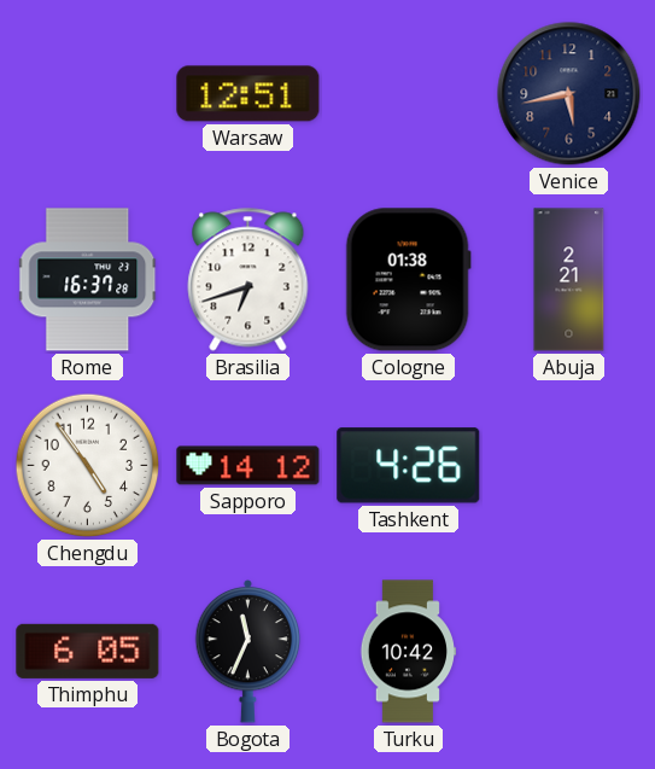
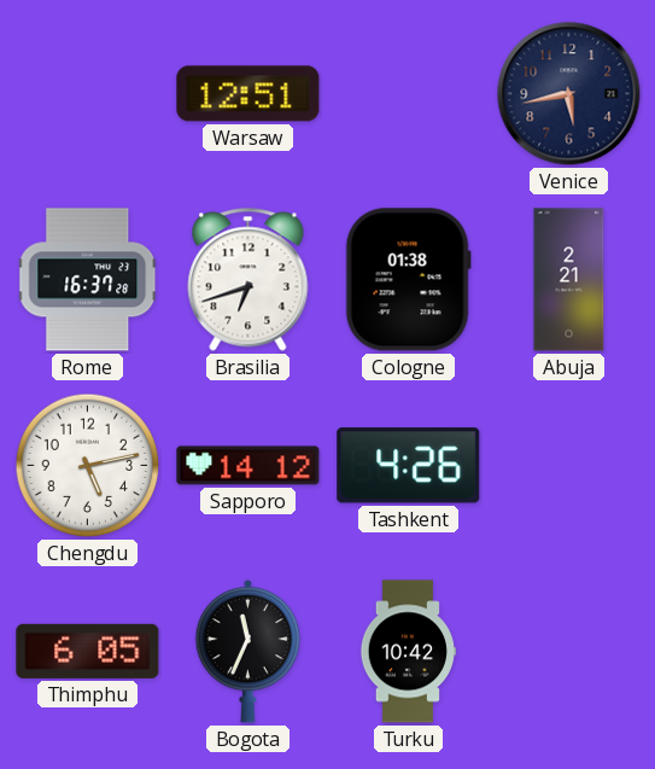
Chengdu: 4:54 -> 5:13 (88, 466)
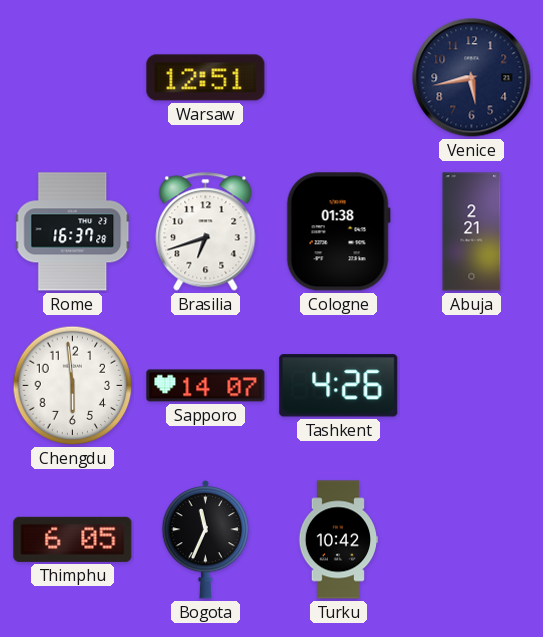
Chengdu: 5:13 -> 5:59 (73, 386)
Sapporo: 14:12 -> 14:07 (206, 386)
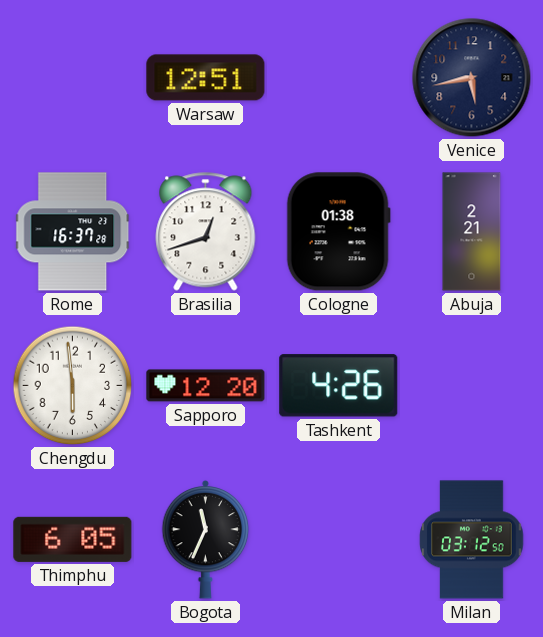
Brasilia: 6:42 -> 12:42 (206, 232)
Sapporo: 14:07 -> 12:20 (206, 386)
Turku: 10:42 -> none (338, 540)
Milan: none -> 03:12 (472, 540)
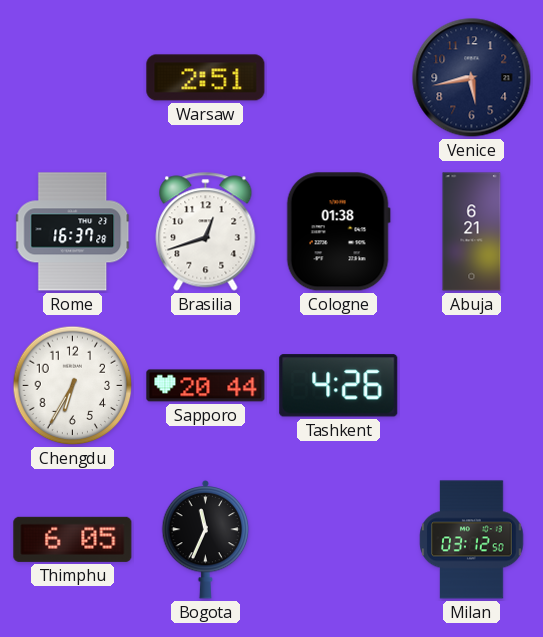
Warsaw: 12:51 -> 2:51 (206, 78)
Abuja: 2:21 -> 6:21 (472, 232)
Chengdu: 5:59 -> 6:35 (73, 386)
Sapporo: 12:20 -> 20:44 (206, 386)
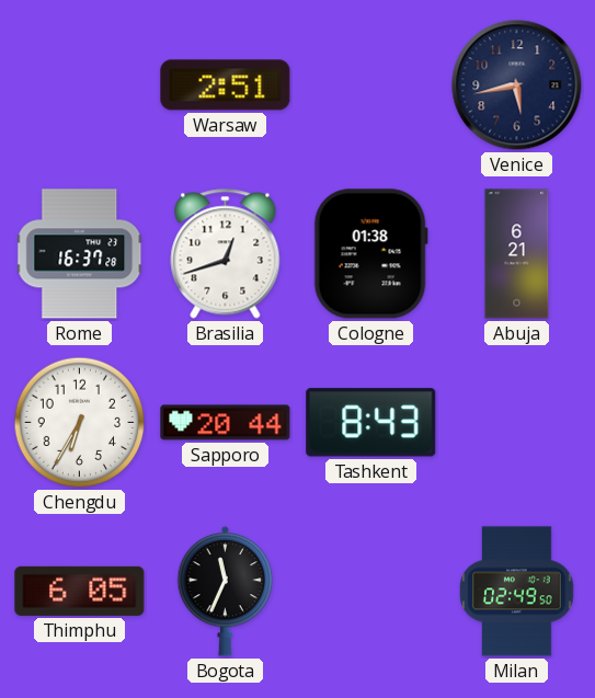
Tashkent: 4:26 -> 8:43 (371, 423)
Milan: 03:12 -> 02:49 (517, 592)
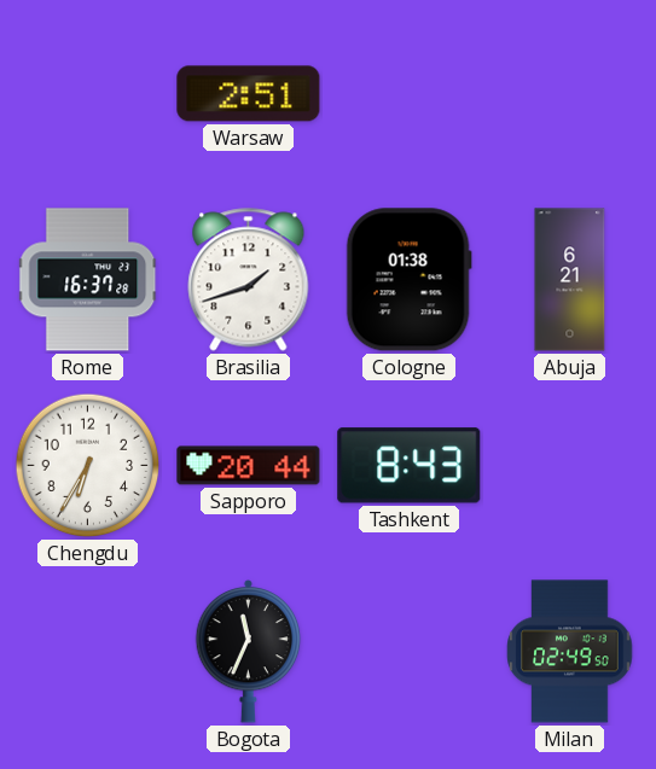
Venice: 5:43 -> none (517, 85)
Brasilia: 12:42 -> 1:42 (249, 280)
Thimphu: 6:05 -> none (80, 591)
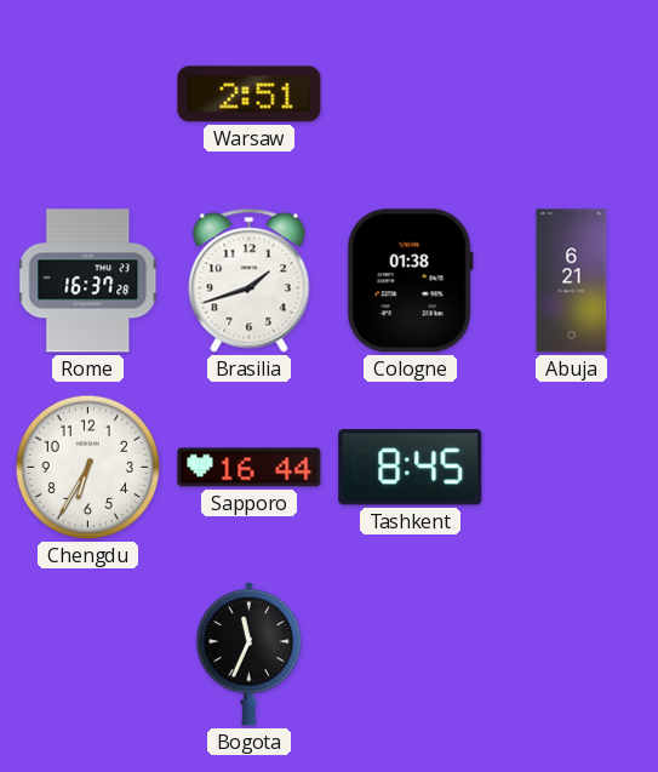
Sapporo: 20:44 -> 16:44 (250, 468)
Tashkent: 8:43 -> 8:45 (411, 468)
Milan: 02:49 -> none (570, 652)
